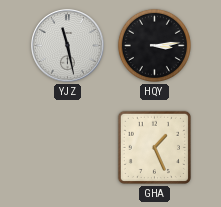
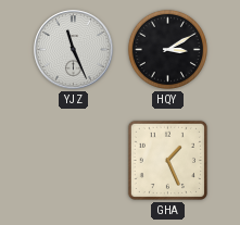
YJZ: 11:28 -> 11:26 (74, 50)
HQY: 3:14 -> 3:10 (167, 49)
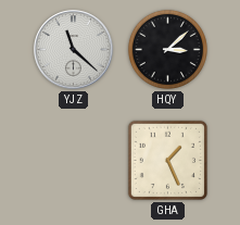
YJZ: 11:26 -> 11:22 (74, 50)
HQY: 3:10 -> 3:08 (167, 49)
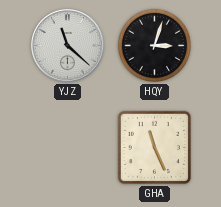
HQY: 3:08 -> 3:03 (154, 45)
GHA: 1:26 -> 11:26 (154, 147)
